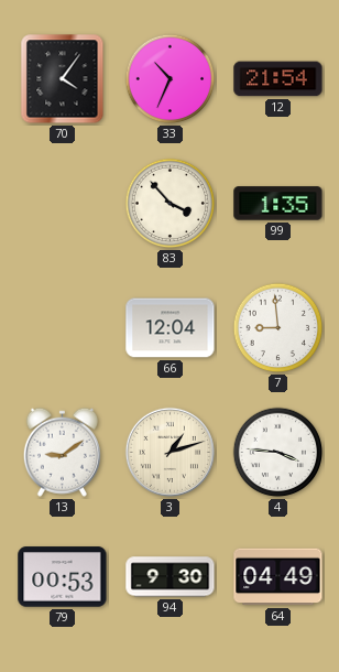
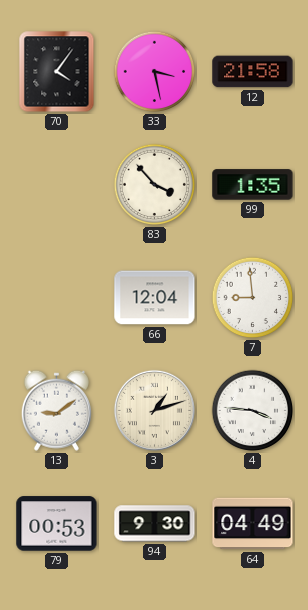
33: 10:34 -> 3:28 (155, 72)
12: 21:54 -> 21:58 (253, 72)
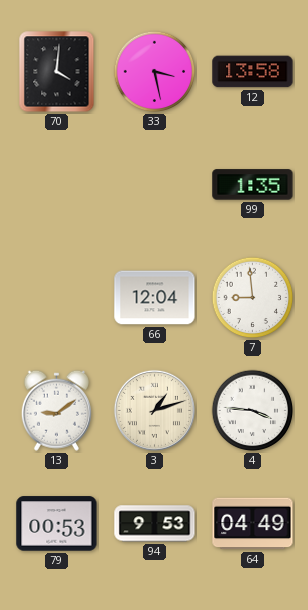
70: 4:06 -> 4:01 (57, 72)
12: 21:58 -> 13:58 (253, 72)
83: 3:53 -> none (155, 185)
94: 9:30 -> 9:53 (155, 524)
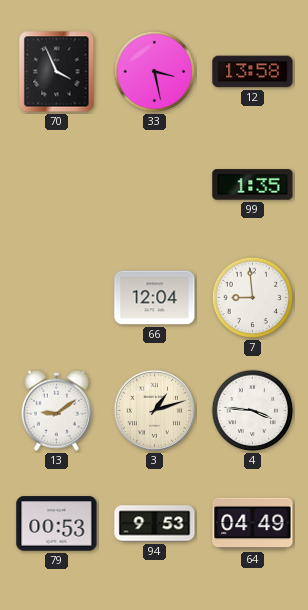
70: 4:01 -> 3:56 (57, 72)
